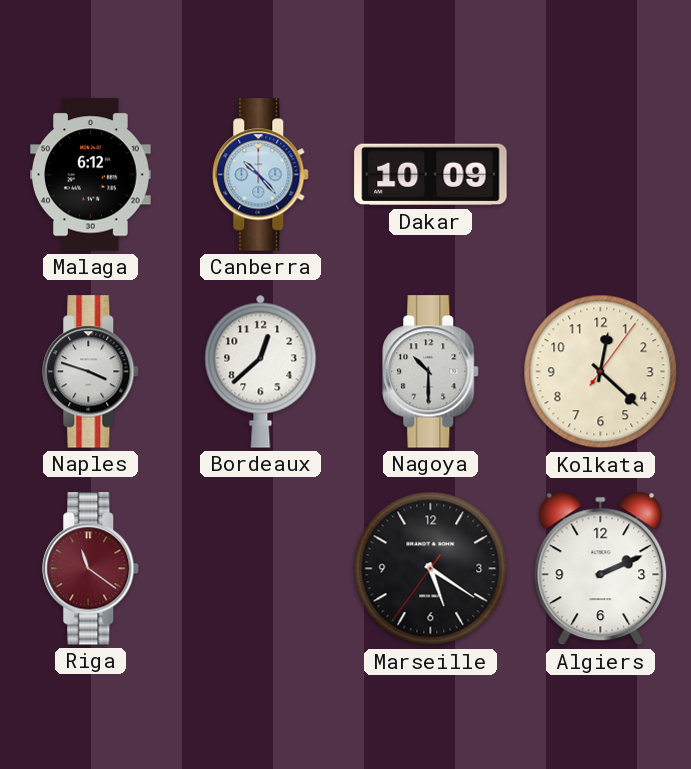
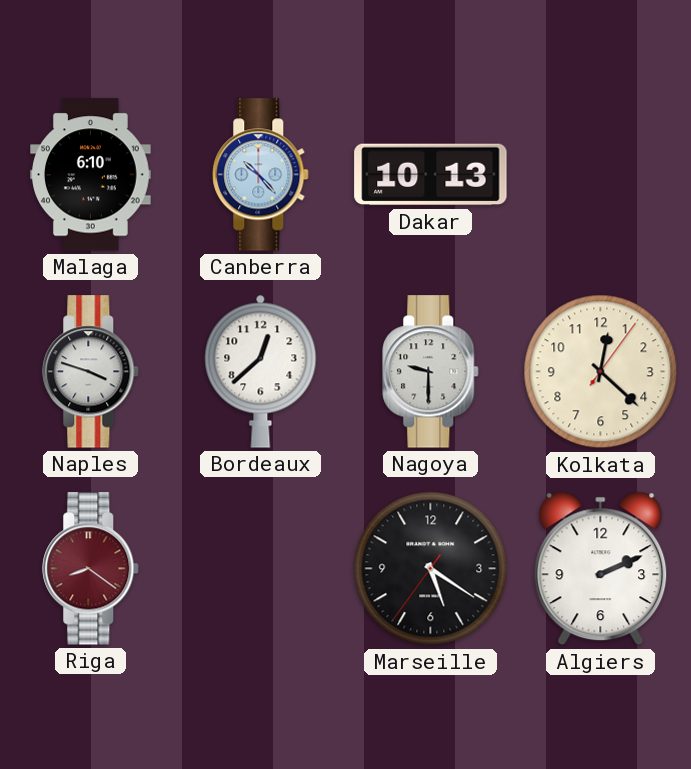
Malaga: 6:12 -> 6:10 (91, 175)
Dakar: 10:09 -> 10:13 (431, 175)
Nagoya: 10:30 -> 9:30 (431, 372)
Riga: 11:21 -> 8:21 (91, 569)
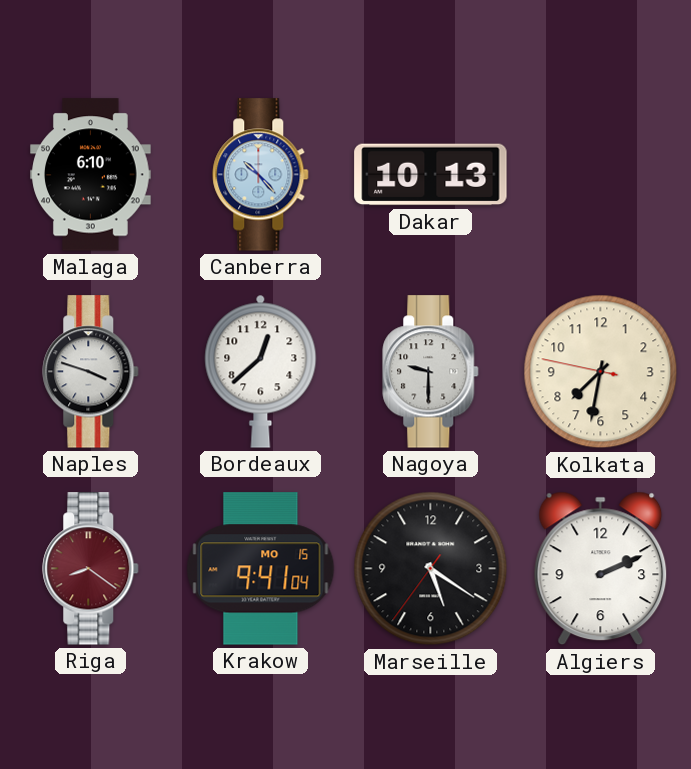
Kolkata: 12:22 -> 7:31 (601, 372)
Krakow: none -> 9:41 (261, 569)
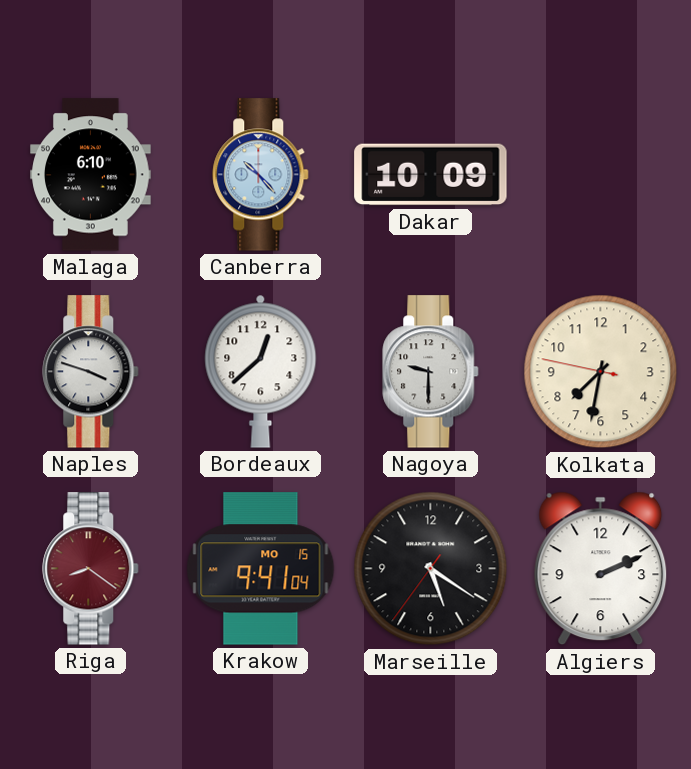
Dakar: 10:13 -> 10:09 (431, 175)
